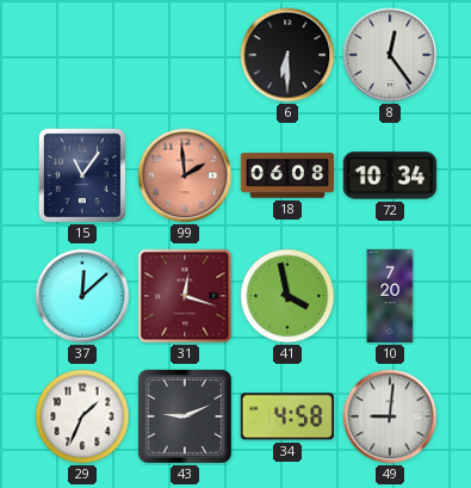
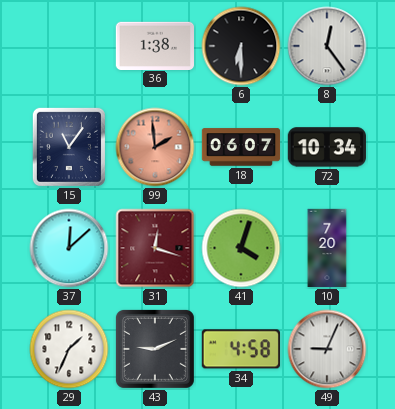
36: none -> 1:38 (154, 45)
18: 06:08 -> 06:07 (241, 147)
41: 3:58 -> 4:03 (241, 248)
49: 9:01 -> 9:04 (327, 349)
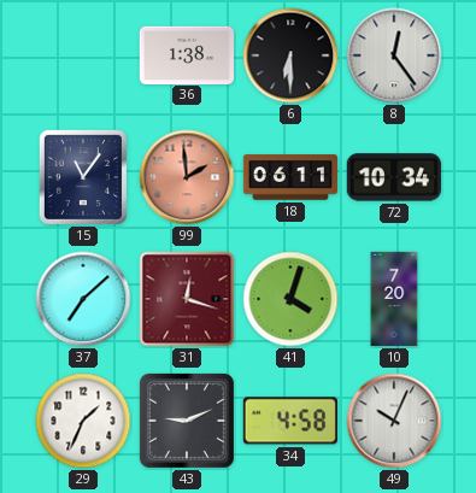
18: 06:07 -> 06:11 (290, 177)
37: 12:08 -> 7:08 (83, 299)
49: 9:04 -> 10:04 (394, 421)
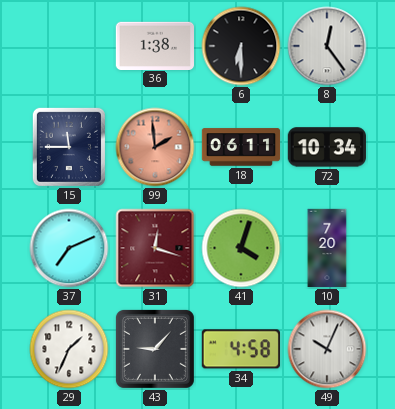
15: 11:06 -> 11:45 (69, 147)
37: 7:08 -> 7:11 (69, 248)
43: 9:11 -> 9:07 (155, 349)
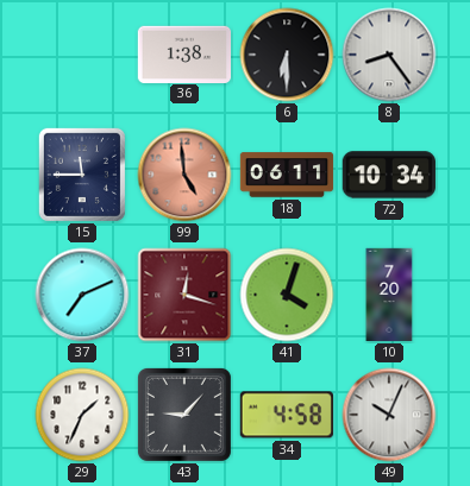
8: 12:24 -> 8:24 (389, 55)
99: 1:59 -> 4:59 (184, 175)
